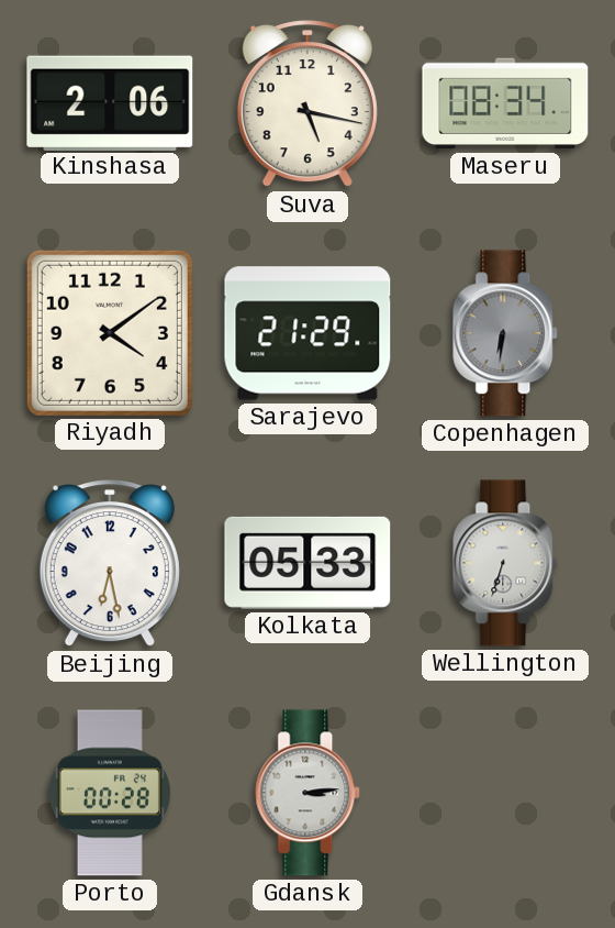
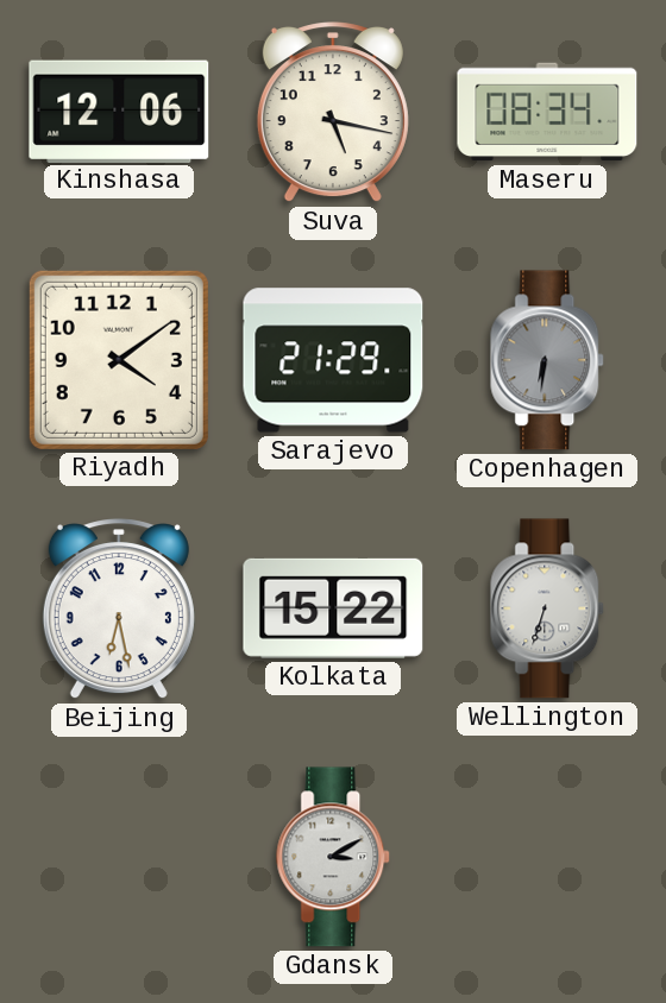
Kinshasa: 2:06 -> 12:06 (119, 111)
Kolkata: 05:33 -> 15:22 (333, 608)
Porto: 00:28 -> none (110, 793)
Gdansk: 3:14 -> 3:10 (334, 857)
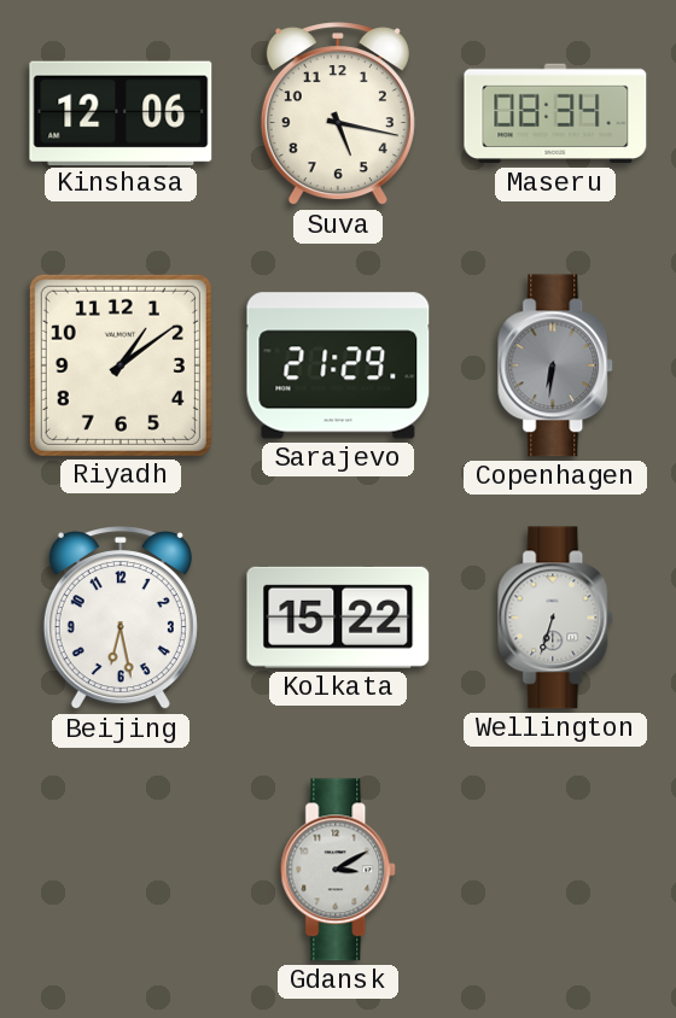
Riyadh: 4:09 -> 1:09 (121, 365)
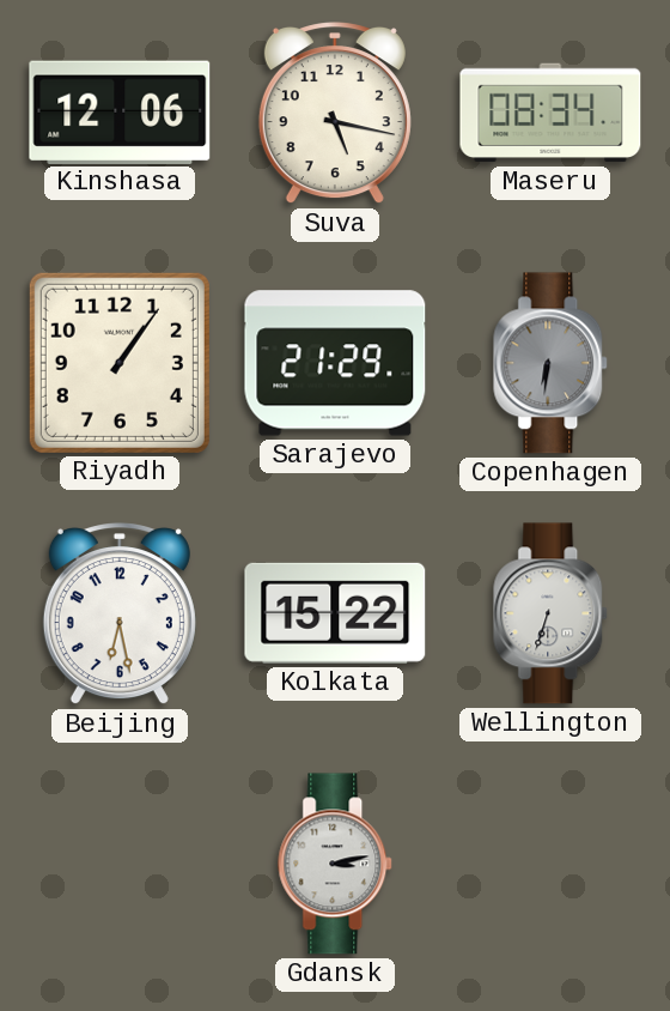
Riyadh: 1:09 -> 1:06 (120, 363)
Gdansk: 3:10 -> 3:13 (336, 864)
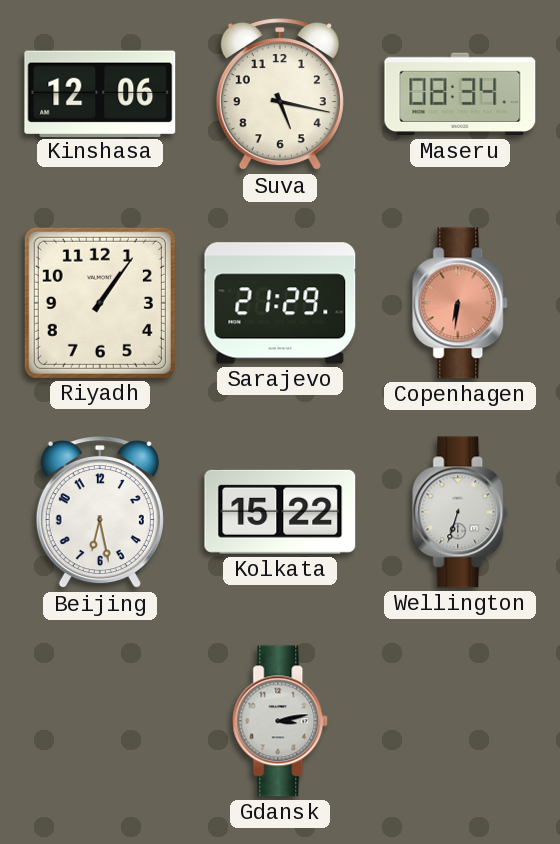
Copenhagen dial: grey -> salmon (461, 303)
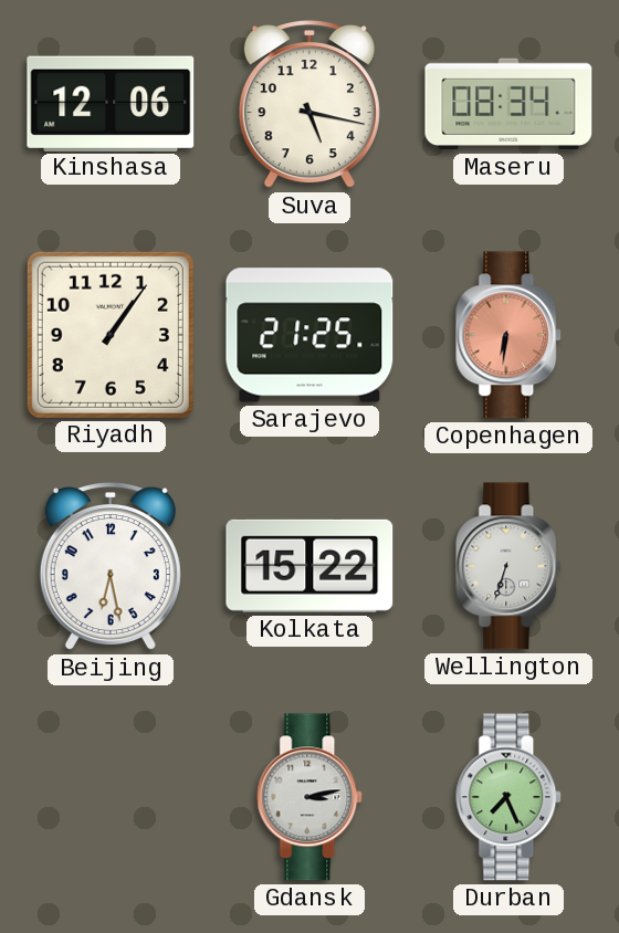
Sarajevo: 21:29 -> 21:25 (309, 335)
Durban: none -> 7:26 (510, 797)
